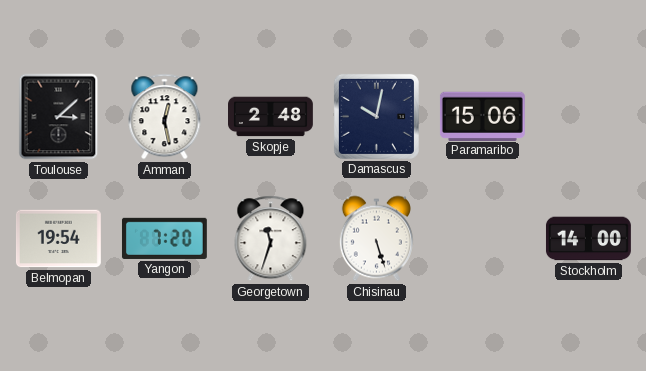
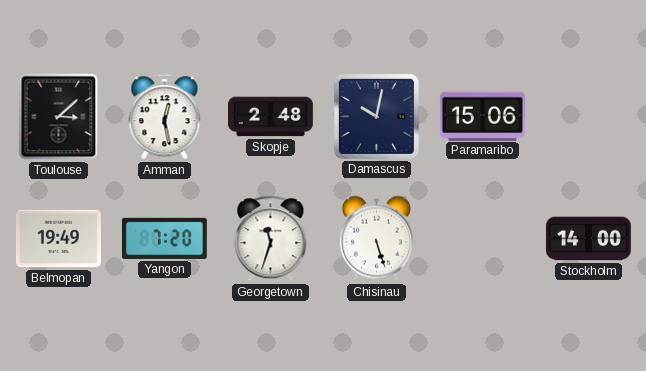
Belmopan: 19:54 -> 19:49 (58, 239)
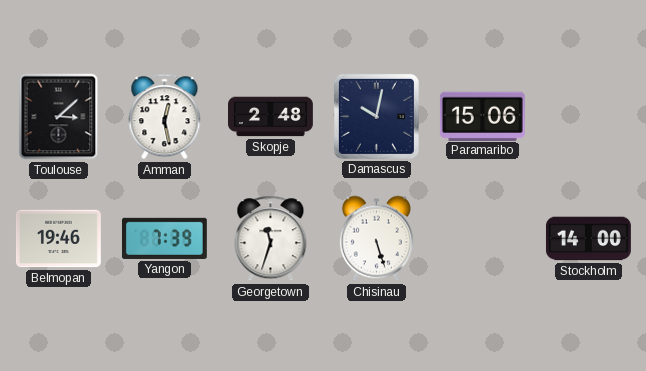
Belmopan: 19:49 -> 19:46 (58, 239)
Yangon: 7:20 -> 7:39 (164, 238)
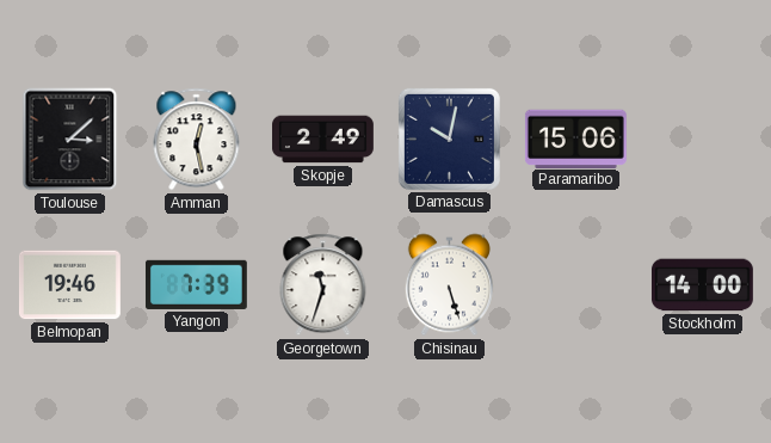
Skopje: 2:48 -> 2:49 (323, 140)
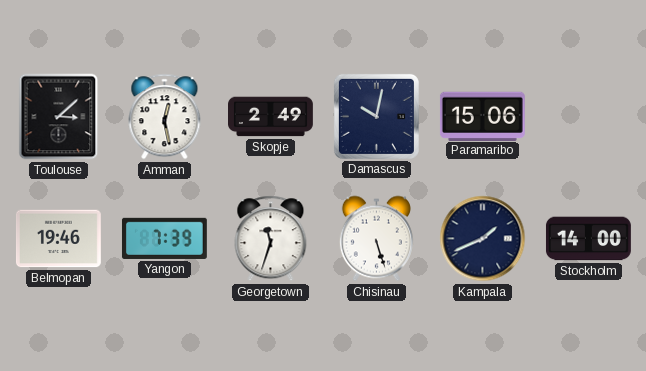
Kampala: none -> 1:41 (483, 239)
